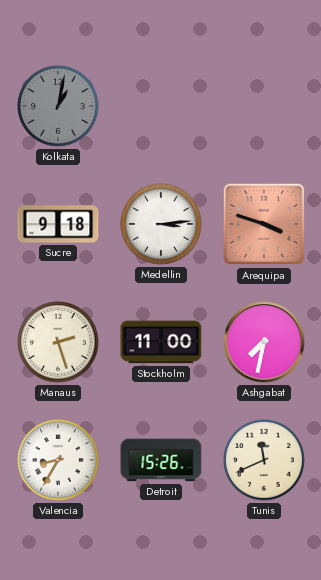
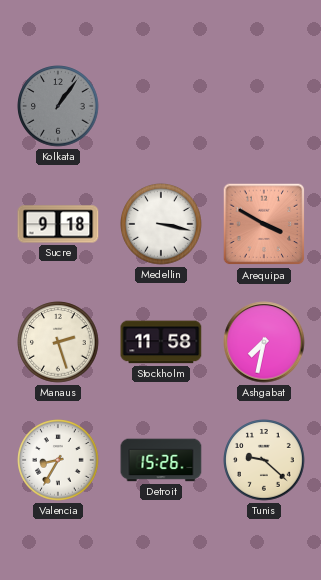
Kolkata: 1:02 -> 1:06 (58, 106)
Medellin: 3:14 -> 3:17 (161, 224)
Arequipa: 3:48 -> 3:50 (264, 224)
Stockholm: 11:00 -> 11:58 (161, 342)
Tunis: 11:41 -> 9:22 (264, 460)
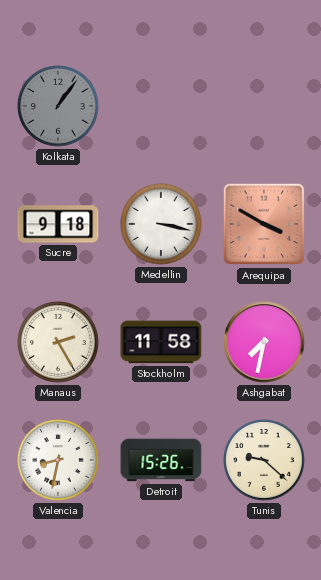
Manaus: 2:27 -> 2:25 (58, 342)
Valencia: 8:35 -> 8:32 (58, 460)
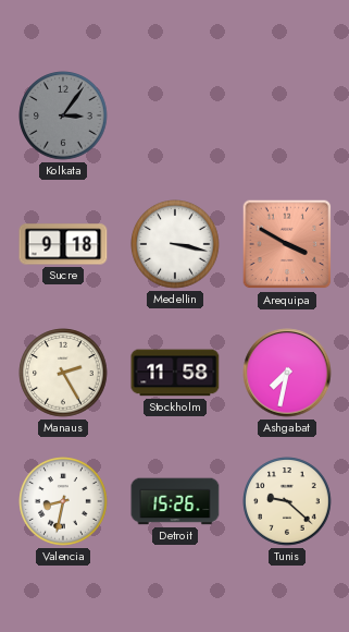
Kolkata: 1:06 -> 3:06 (63, 116)
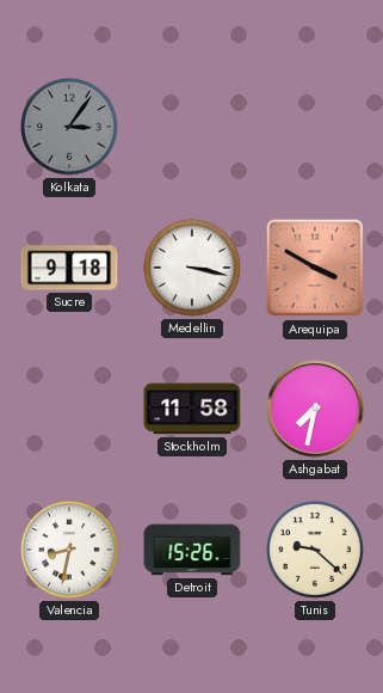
Manaus: 2:25 -> none (63, 373)
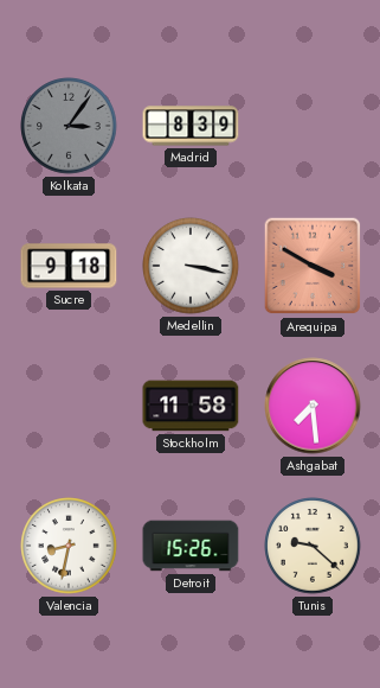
Madrid: none -> 8:39 (191, 126)
Ashgabat: 7:32 -> 7:29 (313, 406)
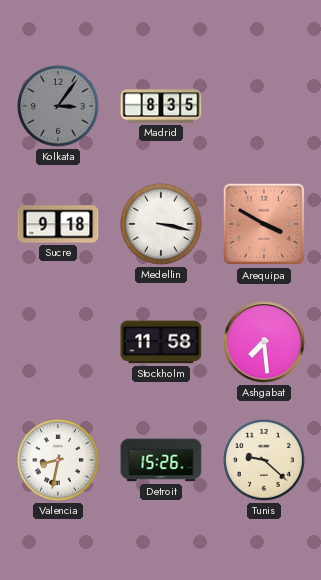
Madrid: 8:39 -> 8:35 (161, 106)
